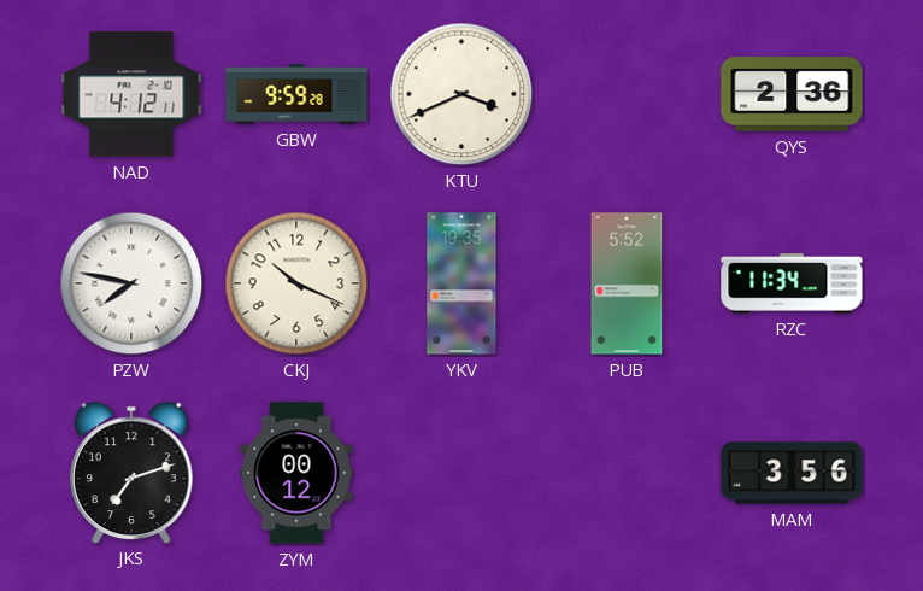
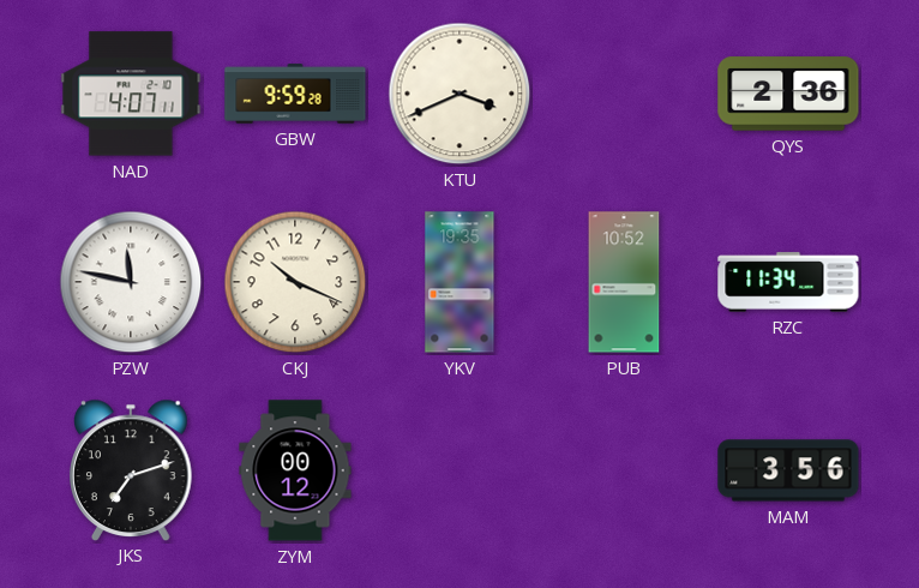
NAD: 4:12 -> 4:07 (131, 94)
PZW: 7:47 -> 11:47 (131, 282)
PUB: 5:52 -> 10:52 (624, 282)
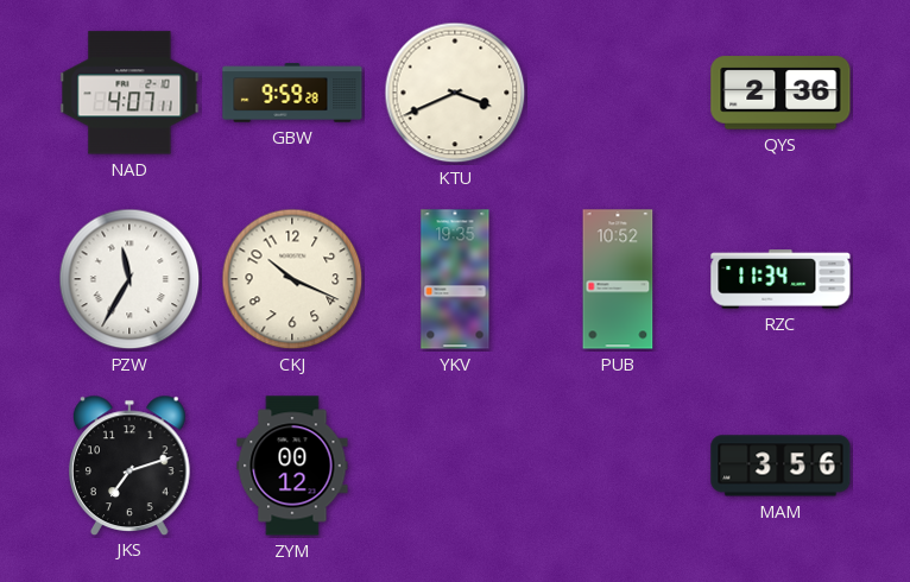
PZW: 11:47 -> 11:35 (129, 279)
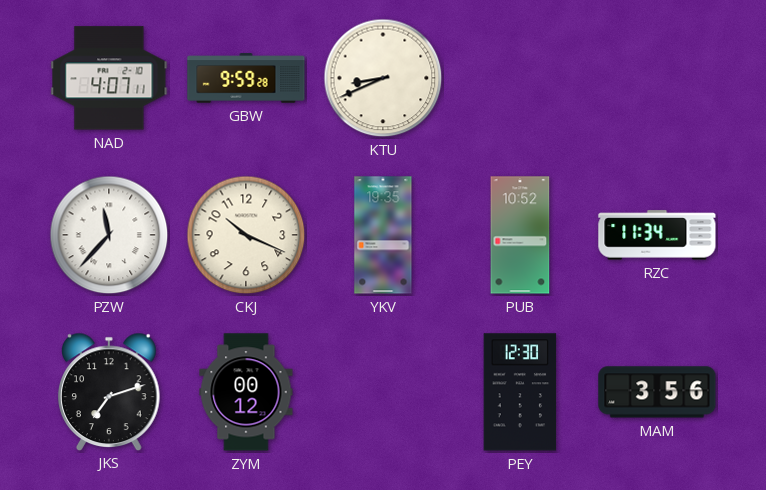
KTU: 3:41 -> 8:41 (383, 78)
QYS: 2:36 -> none (781, 93)
PZW: 11:35 -> 11:37 (109, 235)
PEY: none -> 12:30 (520, 392)
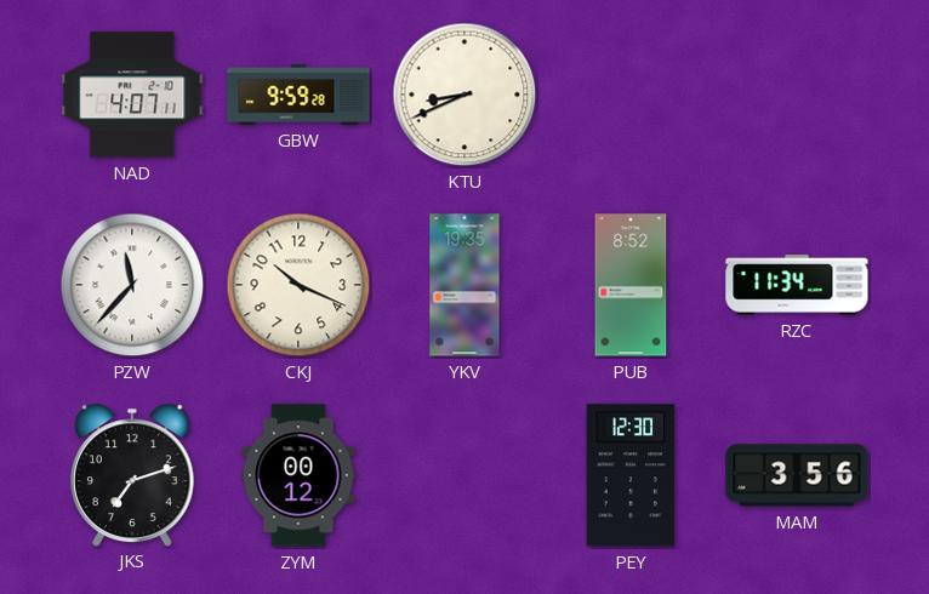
PUB: 10:52 -> 8:52 (631, 285)
